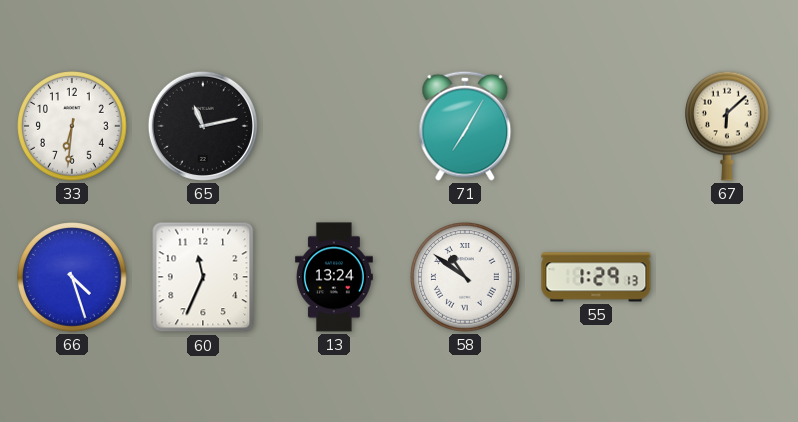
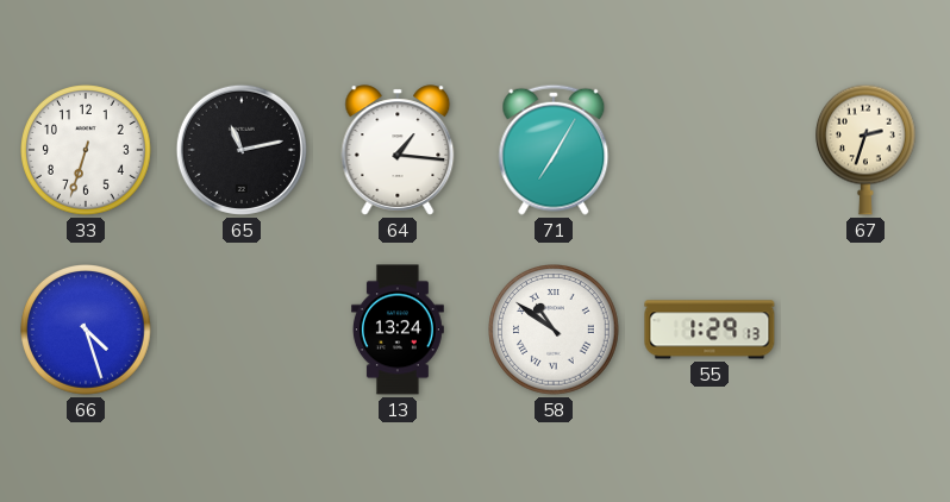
33: 6:31 -> 6:33 (86, 150)
64: none -> 1:16 (398, 150)
67: 6:08 -> 2:33 (867, 150)
60: 11:34 -> none (203, 277)
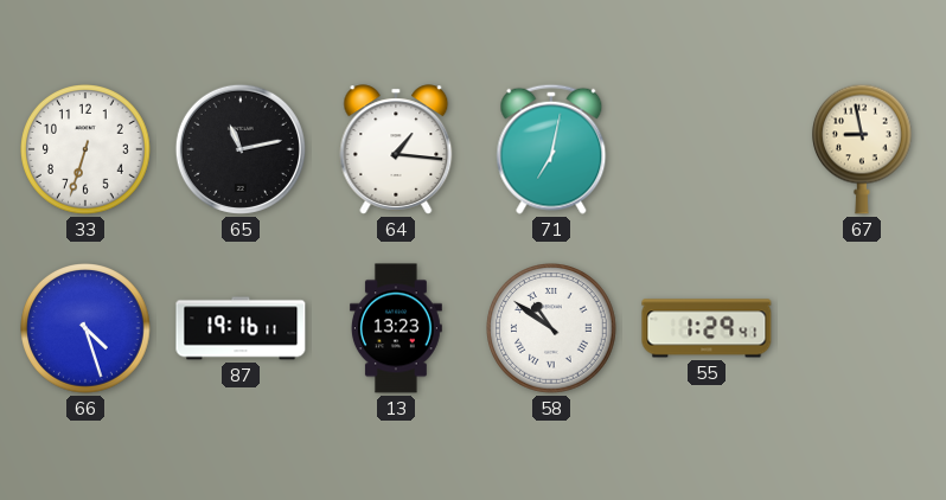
71: 7:05 -> 7:02 (551, 149)
67: 2:33 -> 8:58 (863, 149)
87: none -> 19:16 (241, 328)
13: 13:24 -> 13:23 (396, 328)
55: 1:29:13 -> 1:29:41 (707, 328)
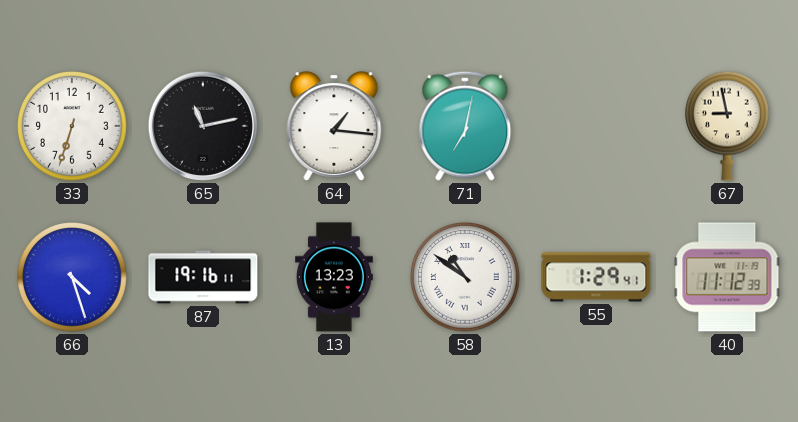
40: none -> 11:12 (727, 277)
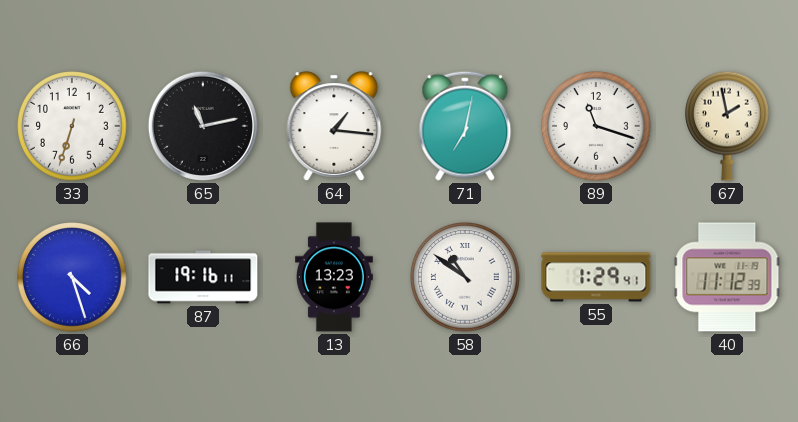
89: none -> 11:18 (596, 126)
67: 8:58 -> 1:58 (728, 126)
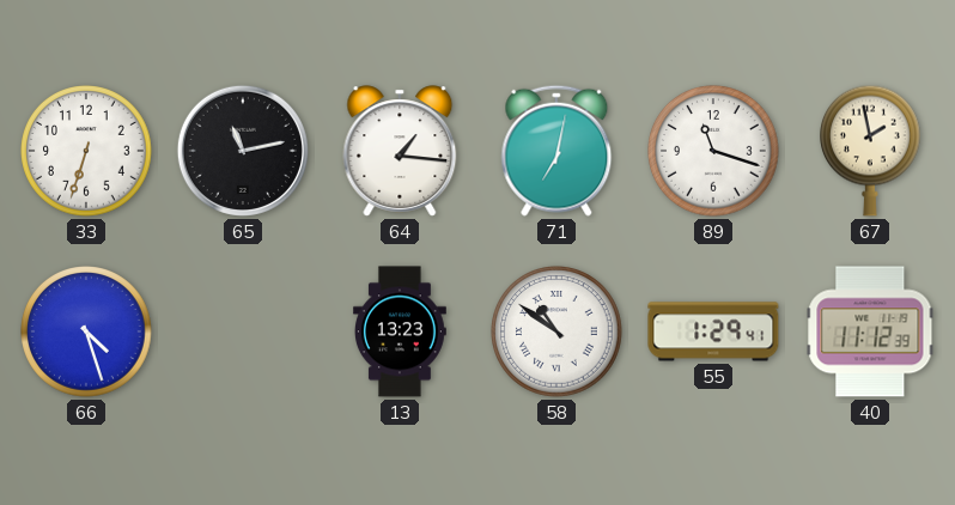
87: 19:16 -> none (203, 277)
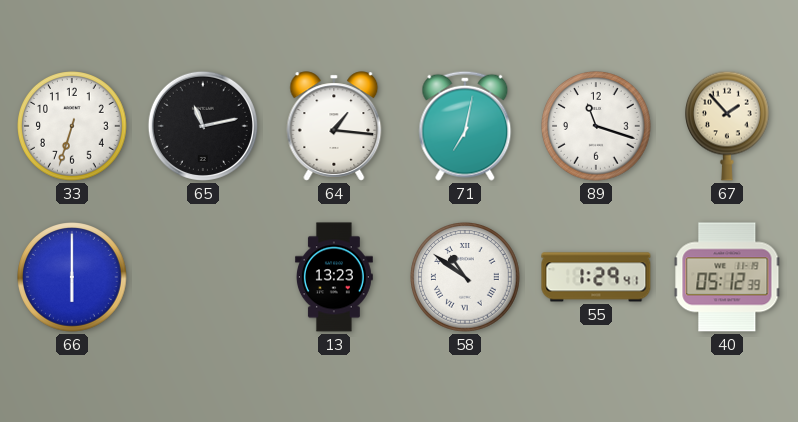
67: 1:58 -> 1:53 (728, 126)
66: 4:27 -> 6:00 (72, 277)
40: 11:12 -> 05:12 (727, 277)
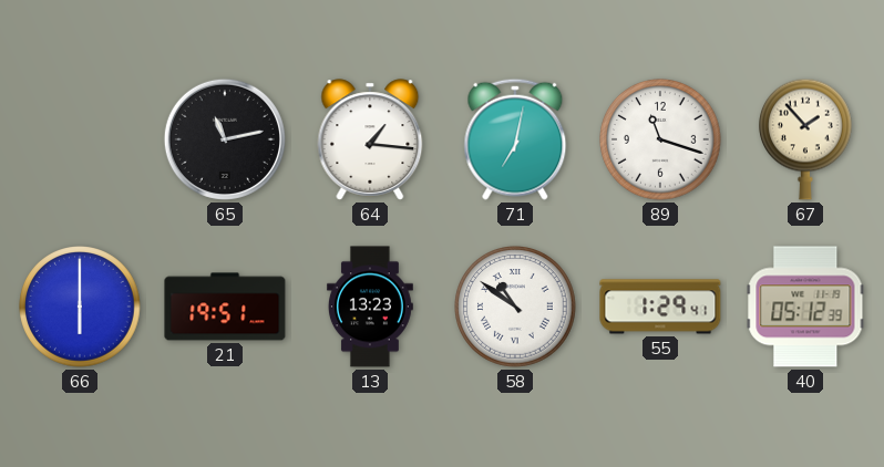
33: 6:33 -> none (72, 126)
21: none -> 19:51 (225, 307)
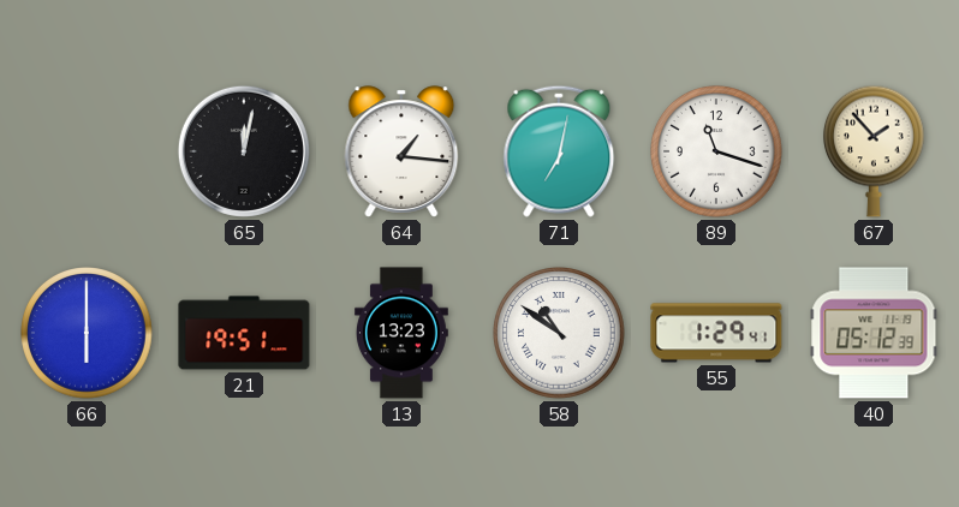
65: 11:13 -> 12:02 (244, 151)
